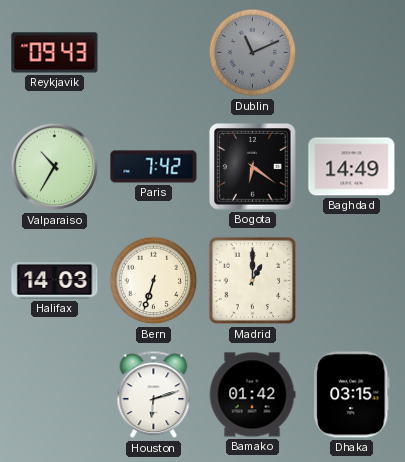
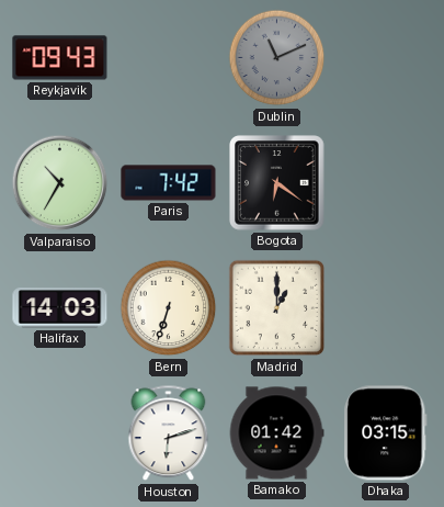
Baghdad: 14:49 -> none (352, 167)
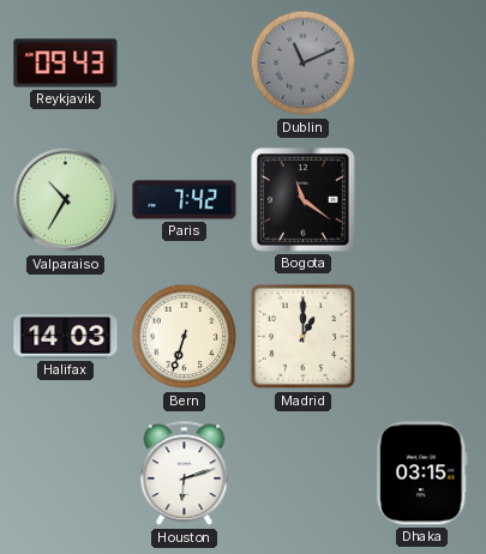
Bogota: 6:21 -> 11:21 (304, 200)
Bamako: 01:42 -> none (276, 433)
